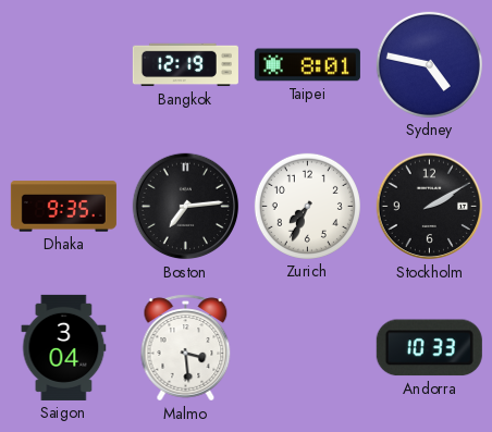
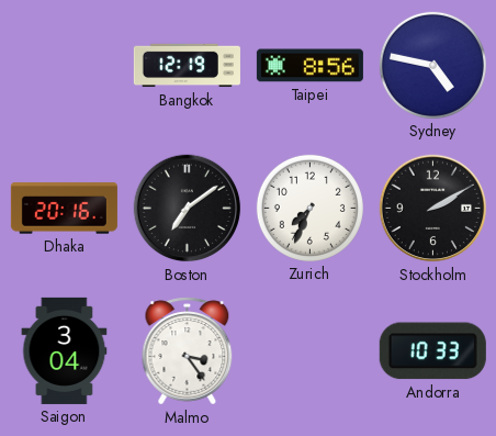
Taipei: 8:01 -> 8:56 (309, 66)
Dhaka: 9:35 -> 20:16 (64, 209)
Boston: 7:14 -> 7:09 (188, 209)
Malmo: 3:29 -> 3:24 (188, 351)
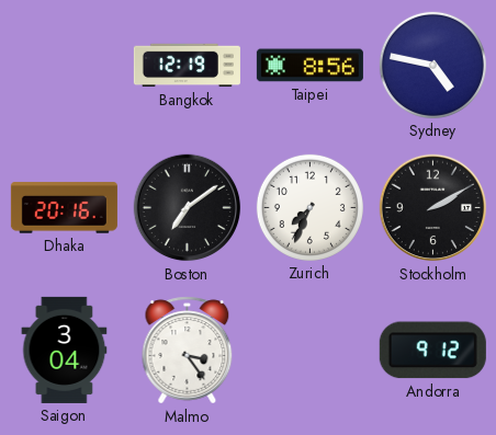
Andorra: 10:33 -> 9:12 (432, 351)
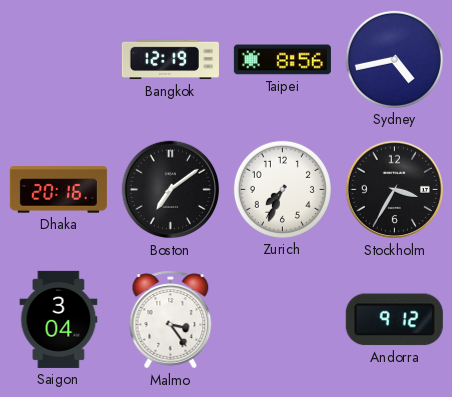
Sydney: 4:47 -> 4:43 (394, 59)
Stockholm: 2:10 -> 3:35 (395, 190)
